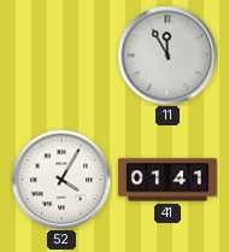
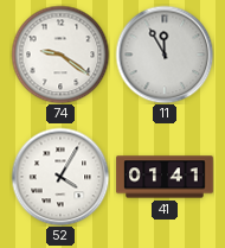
74: none -> 9:21 (60, 55)
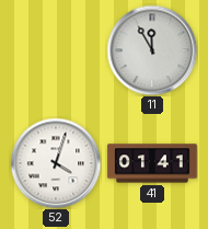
74: 9:21 -> none (60, 55)
52: 4:05 -> 4:03 (56, 163)
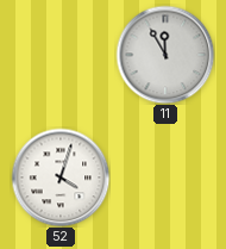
41: 01:41 -> none (152, 163)
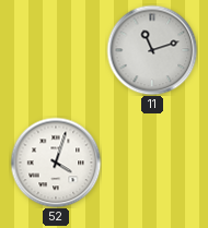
11: 11:55 -> 11:12 (152, 50)
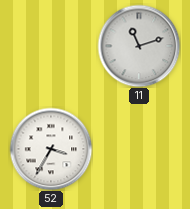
52: 4:03 -> 3:35 (51, 149)
